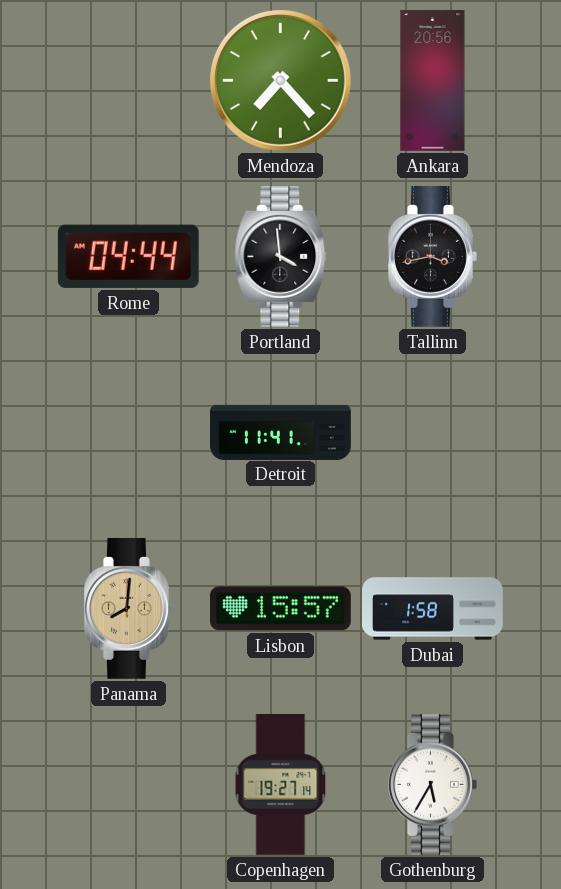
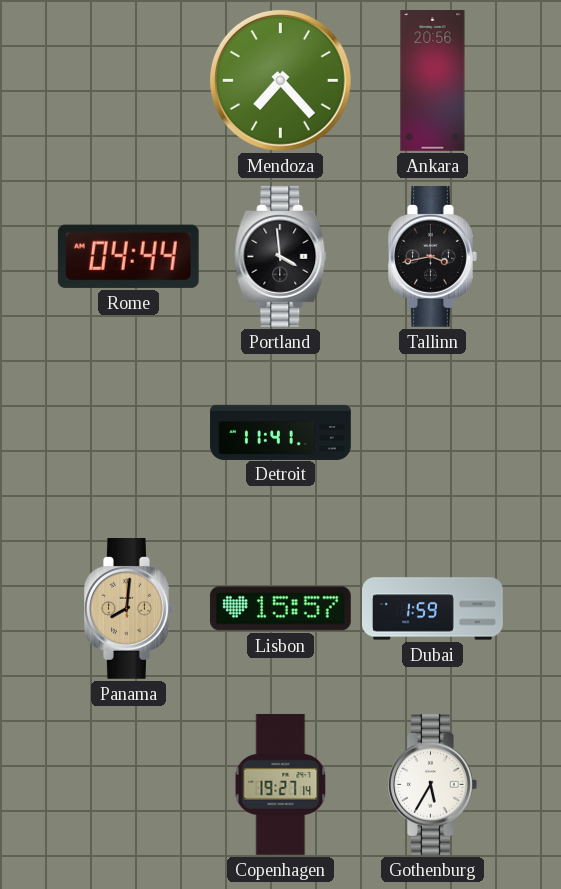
Dubai: 1:58 -> 1:59 (433, 609)
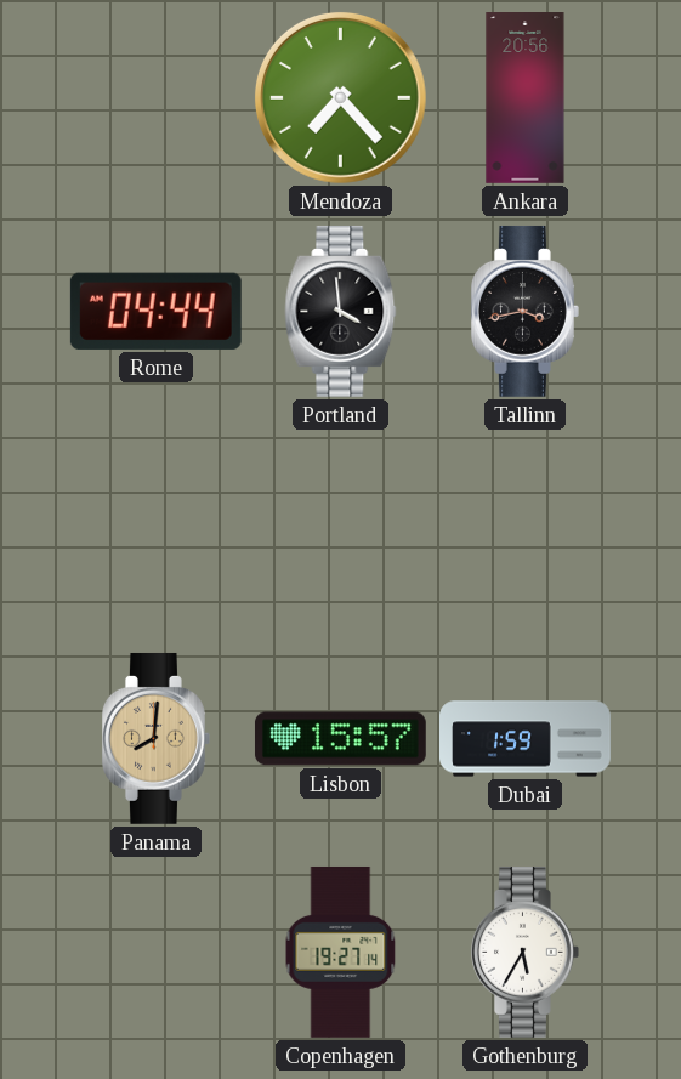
Detroit: 11:41 -> none (281, 432)
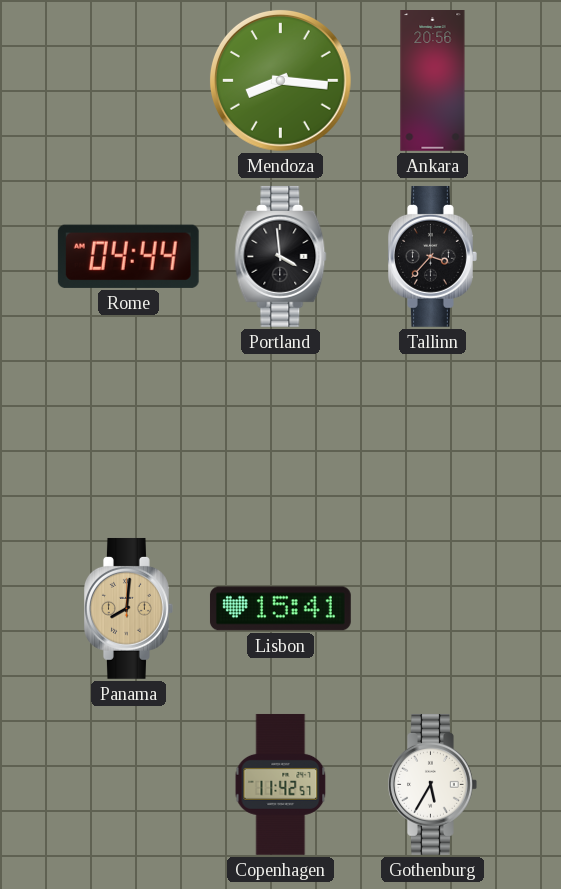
Mendoza: 7:23 -> 8:16 (280, 80)
Tallinn: 3:43 -> 3:37 (433, 256)
Lisbon: 15:57 -> 15:41 (280, 609)
Dubai: 1:59 -> none (526, 739)
Copenhagen: 19:27 -> 11:42 (281, 784)
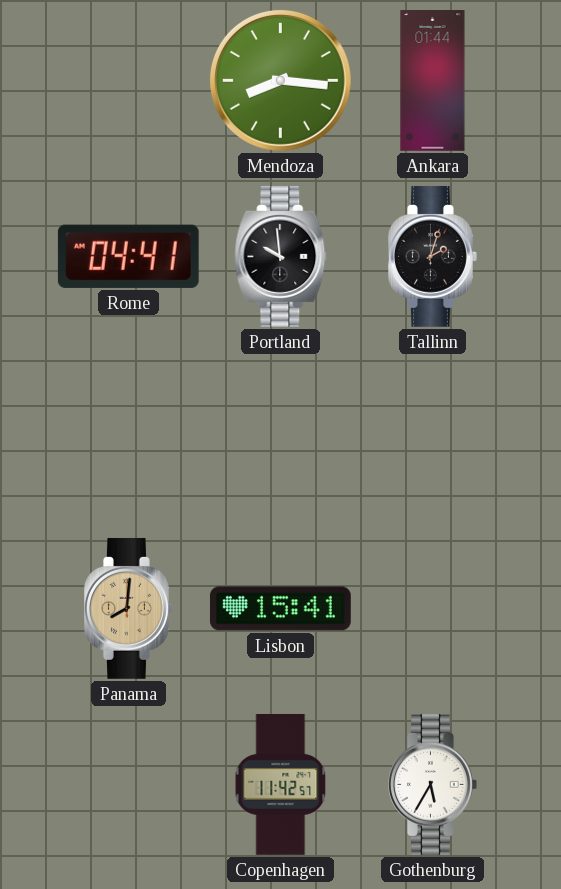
Ankara: 20:56 -> 01:44 (433, 81)
Rome: 04:44 -> 04:41 (128, 256)
Portland: 3:59 -> 9:59 (281, 256)
Tallinn: 3:37 -> 2:03 (433, 256)
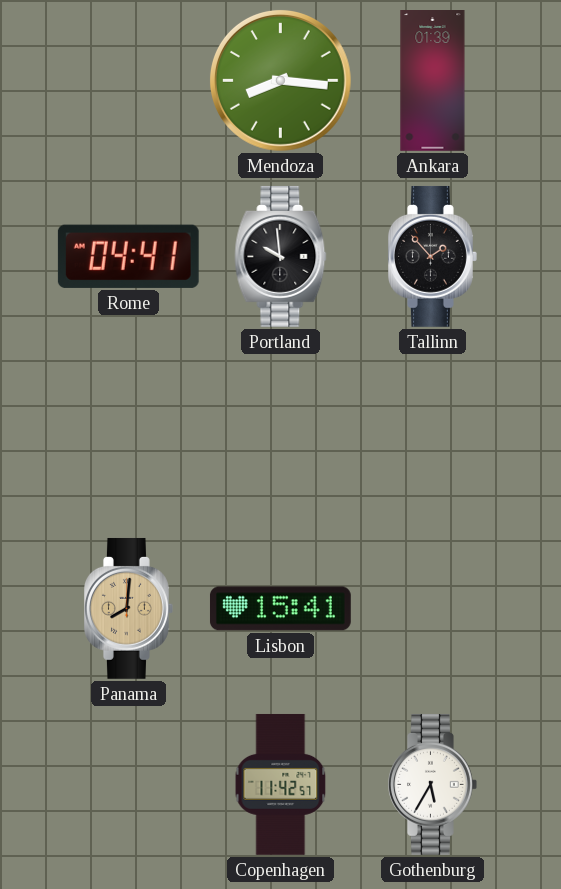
Ankara: 01:44 -> 01:39 (433, 81)
Tallinn: 2:03 -> 1:53 (433, 256)
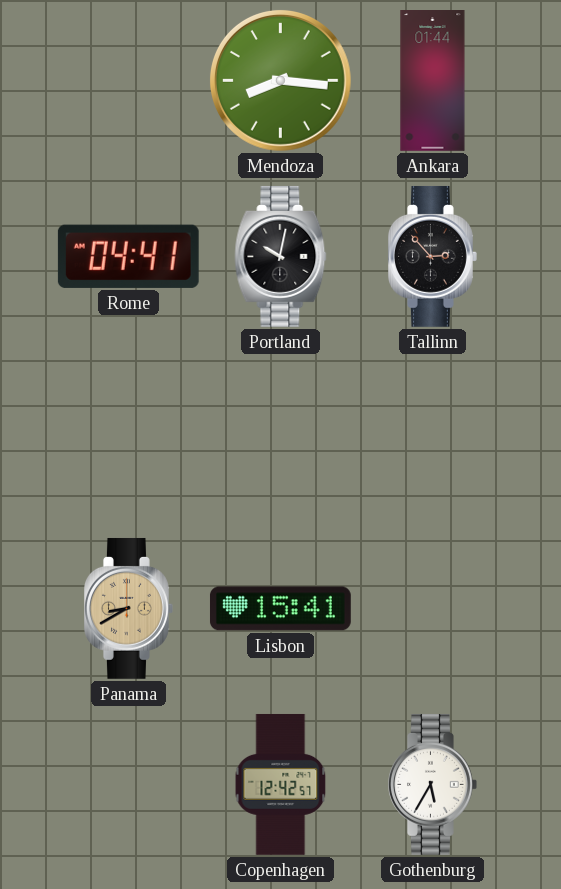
Ankara: 01:39 -> 01:44 (433, 81)
Portland: 9:59 -> 10:02 (281, 256)
Tallinn: 1:53 -> 2:53 (433, 256)
Panama: 8:01 -> 8:40 (129, 608)
Copenhagen: 11:42 -> 12:42 (281, 784)
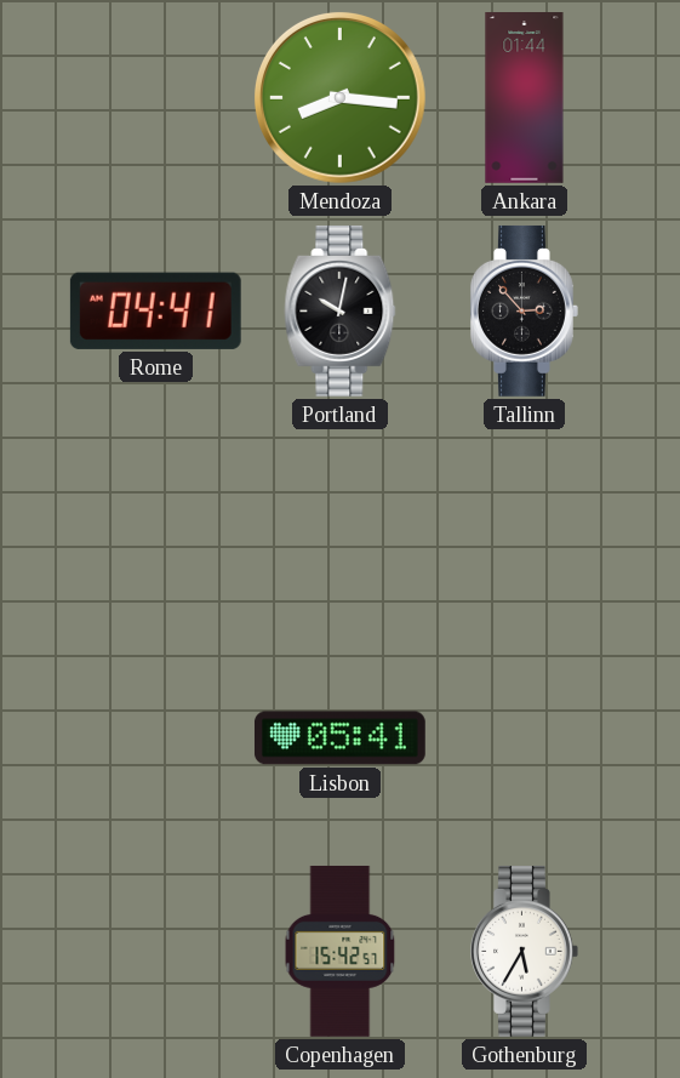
Panama: 8:40 -> none (129, 608)
Lisbon: 15:41 -> 05:41 (339, 738)
Copenhagen: 12:42 -> 15:42 (341, 951)
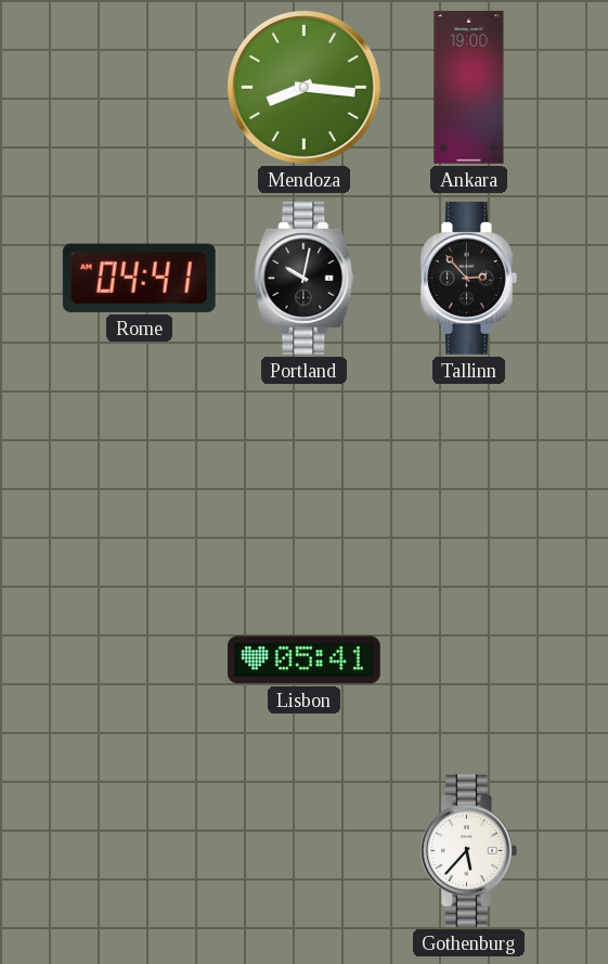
Ankara: 01:44 -> 19:00 (469, 88)
Copenhagen: 15:42 -> none (341, 951)
Gothenburg: 5:35 -> 5:37 (469, 850)
